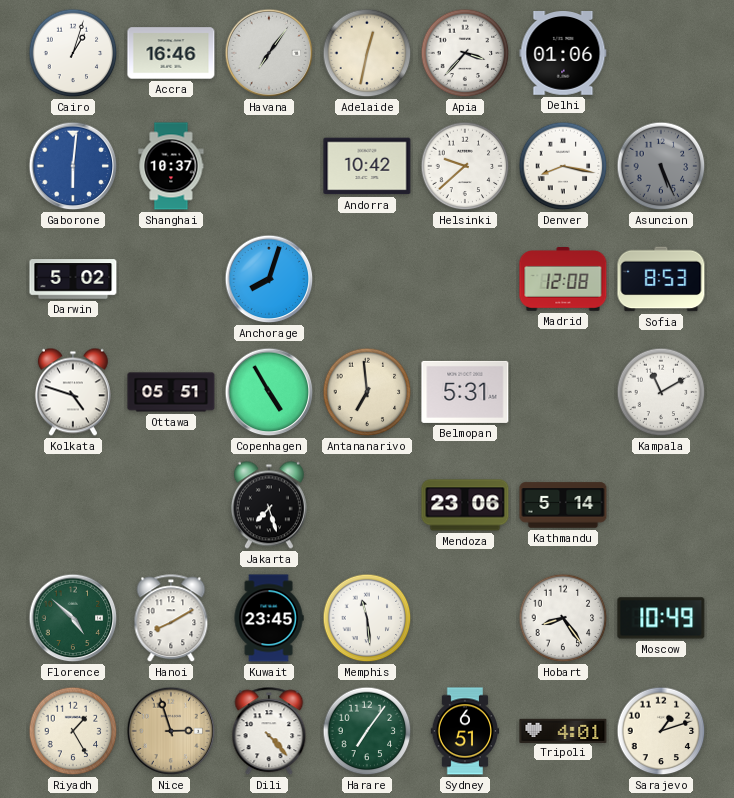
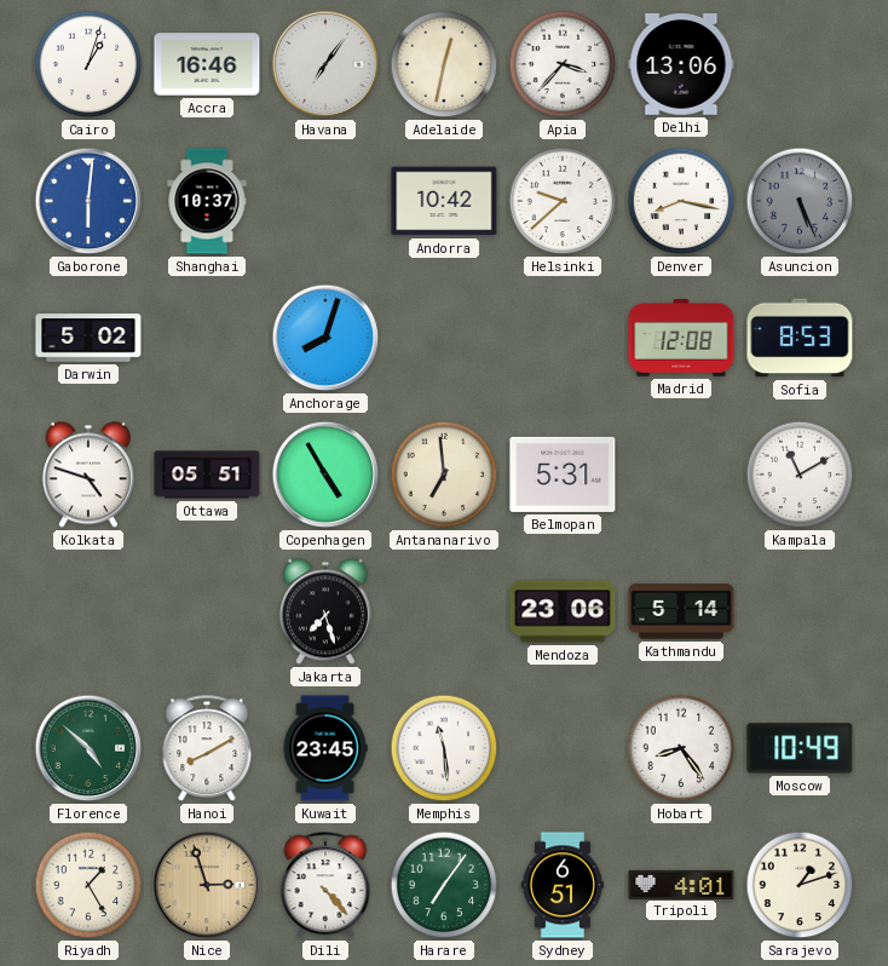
Delhi: 01:06 -> 13:06 (681, 65)
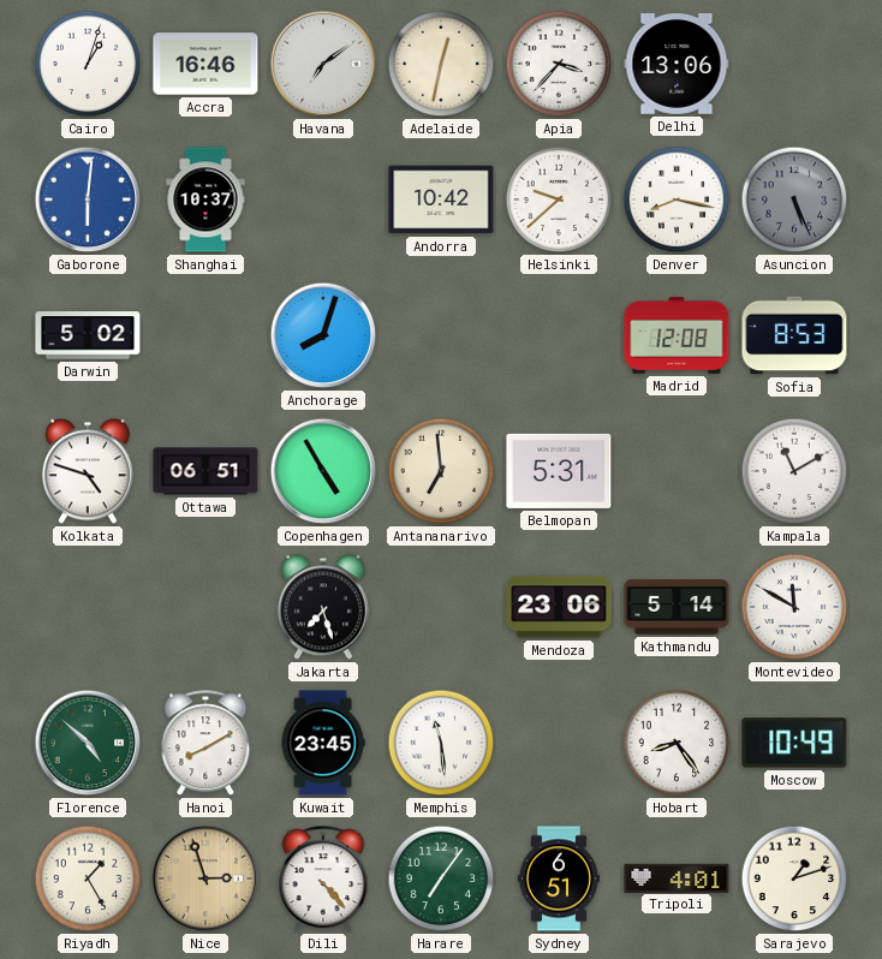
Havana: 7:06 -> 7:09 (323, 64)
Ottawa: 05:51 -> 06:51 (205, 471)
Montevideo: none -> 11:50 (794, 607)
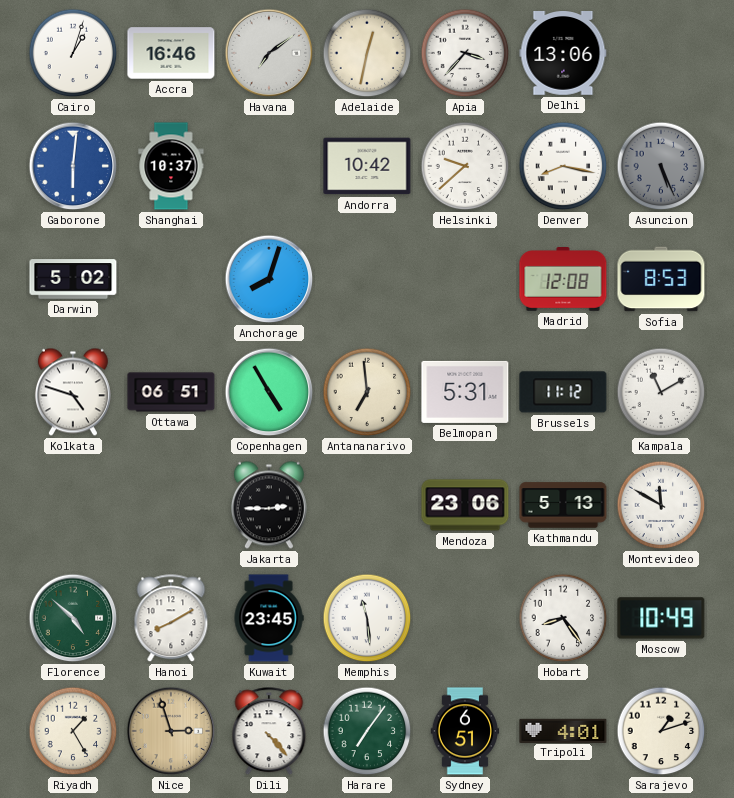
Brussels: none -> 11:12 (563, 392)
Jakarta: 7:27 -> 2:45 (269, 505)
Kathmandu: 5:14 -> 5:13 (563, 505)
